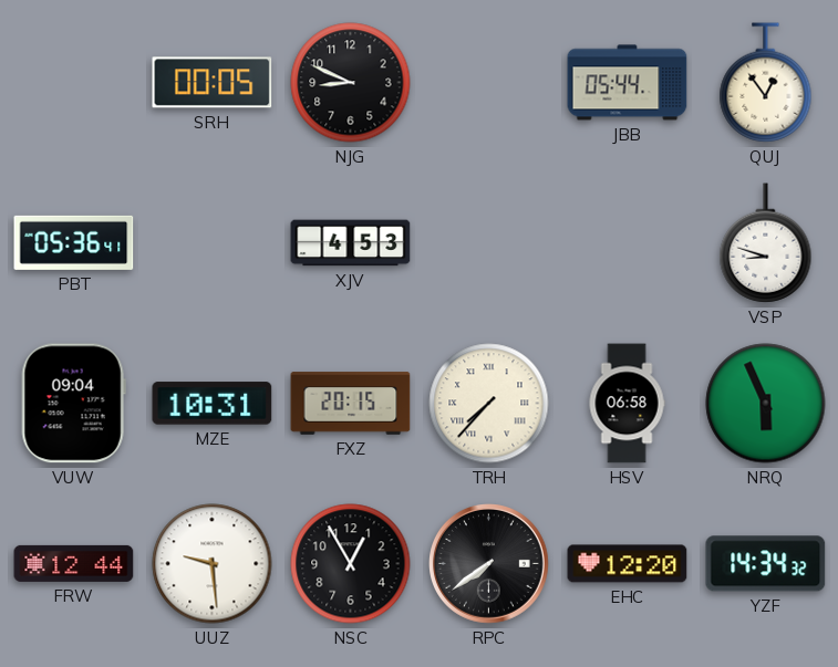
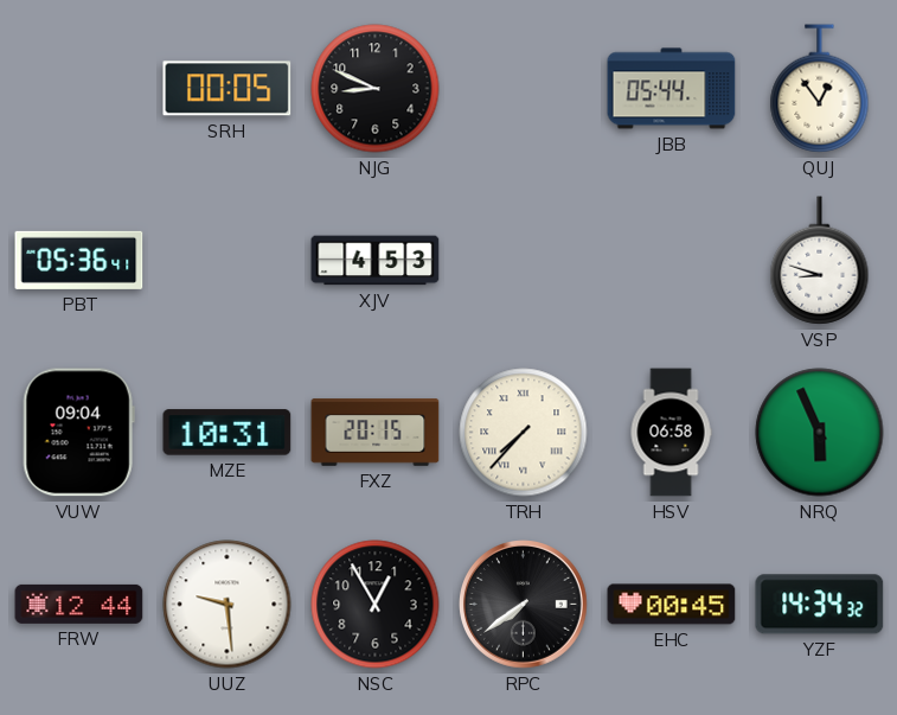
EHC: 12:20 -> 00:45 (672, 605)
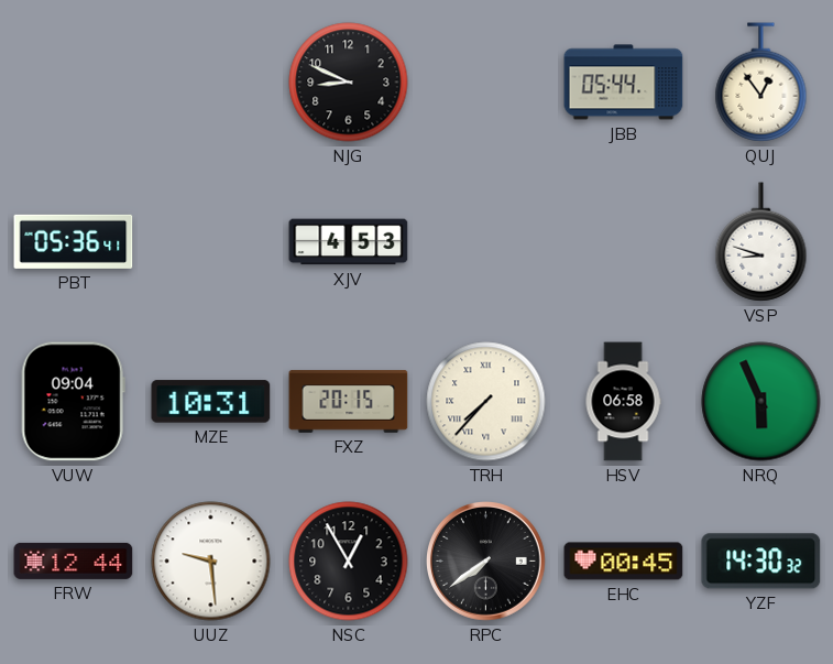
SRH: 00:05 -> none (228, 89)
YZF: 14:34 -> 14:30 (761, 562)
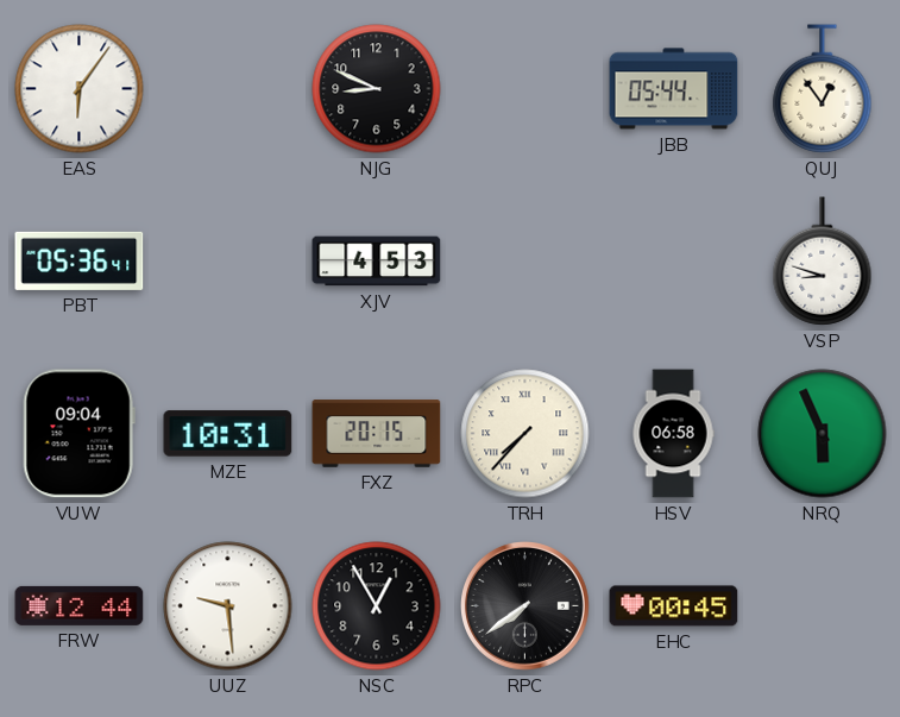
EAS: none -> 6:06 (80, 89)
YZF: 14:30 -> none (761, 562)
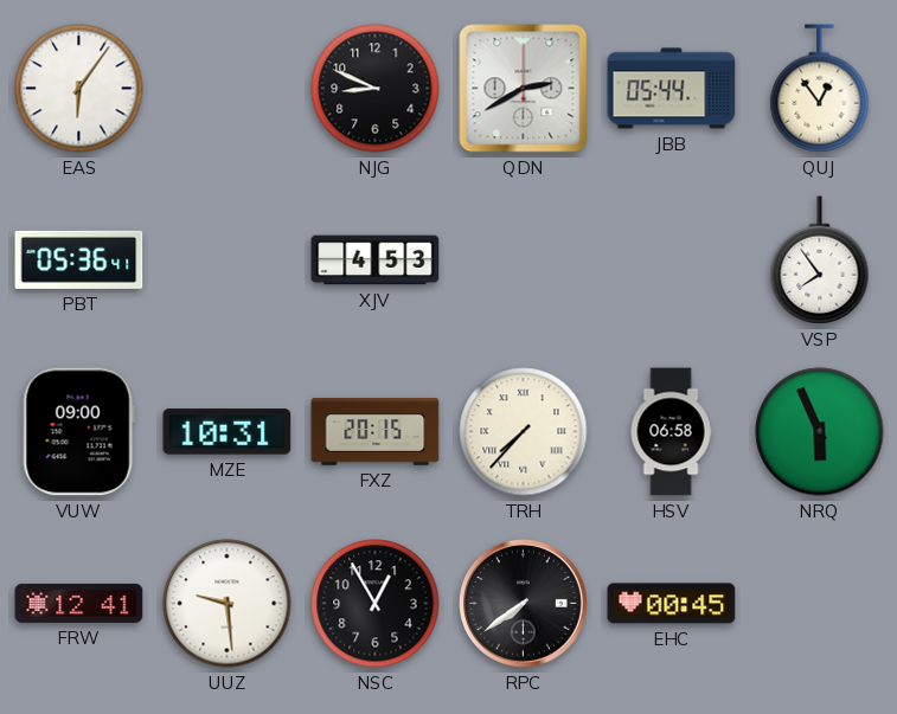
QDN: none -> 2:40 (524, 89)
VSP: 8:48 -> 7:54 (820, 260)
VUW: 09:04 -> 09:00 (78, 432)
FRW: 12:44 -> 12:41 (79, 603)
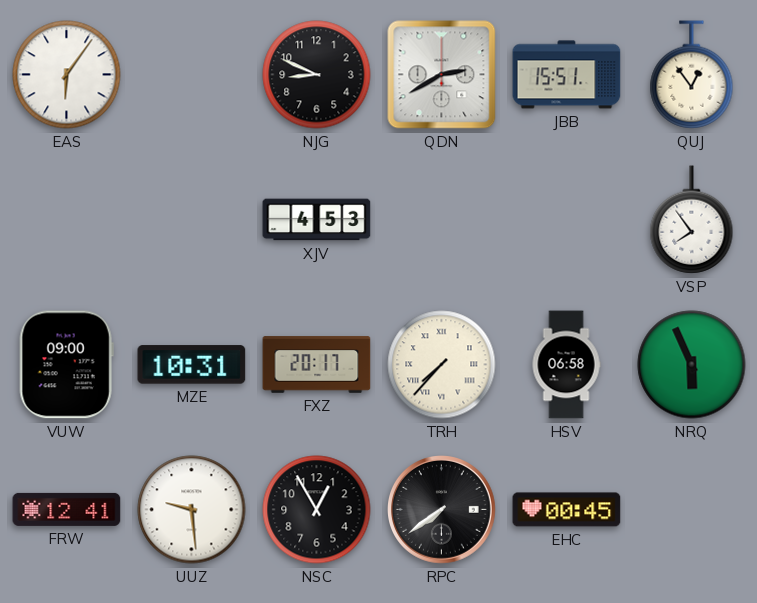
JBB: 05:44 -> 15:51 (567, 75)
PBT: 05:36 -> none (79, 259)
FXZ: 20:15 -> 20:17 (317, 365)
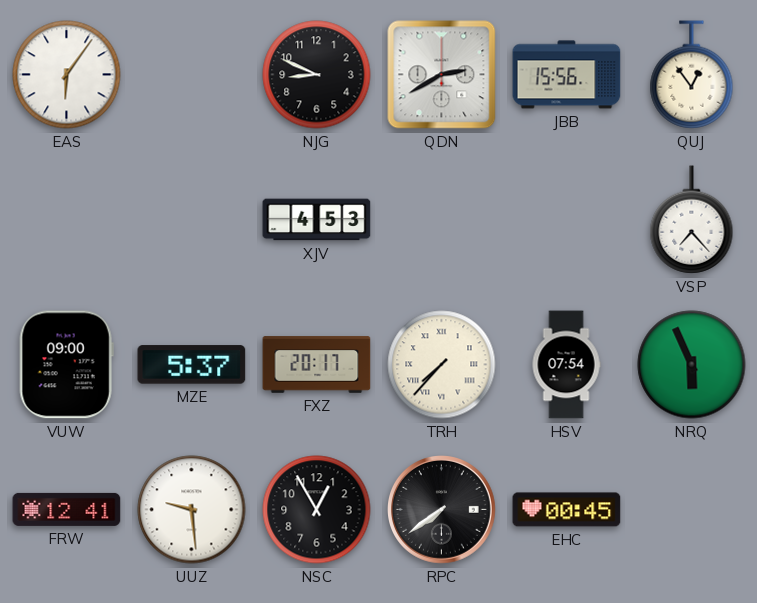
JBB: 15:51 -> 15:56 (567, 75)
VSP: 7:54 -> 7:23 (692, 220)
MZE: 10:31 -> 5:37 (192, 365)
HSV: 06:58 -> 07:54 (566, 365)
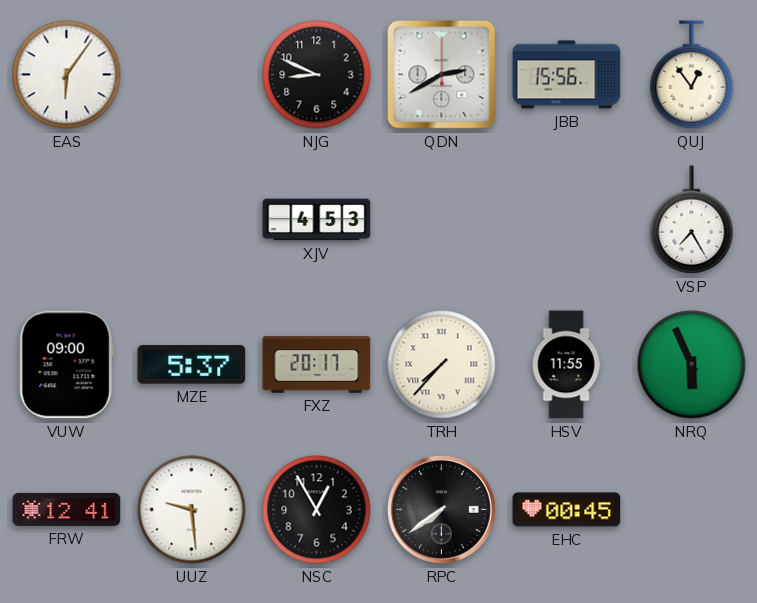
VSP: 7:23 -> 7:25 (692, 220)
HSV: 07:54 -> 11:55 (566, 365)
